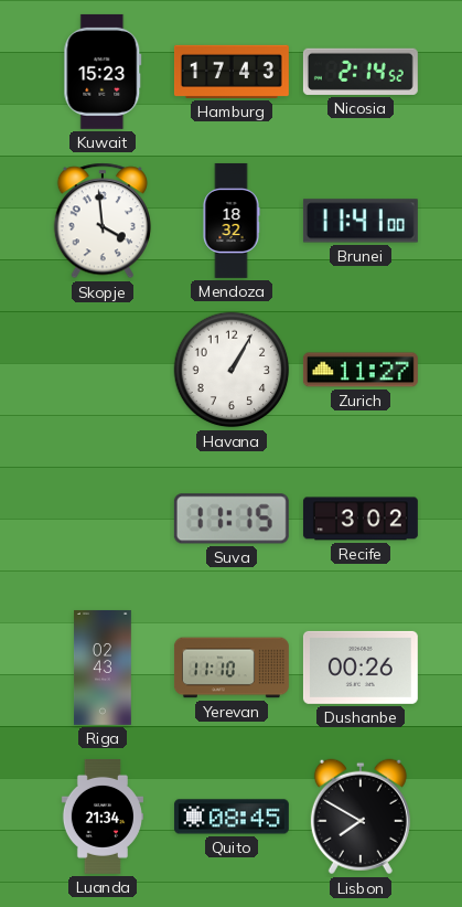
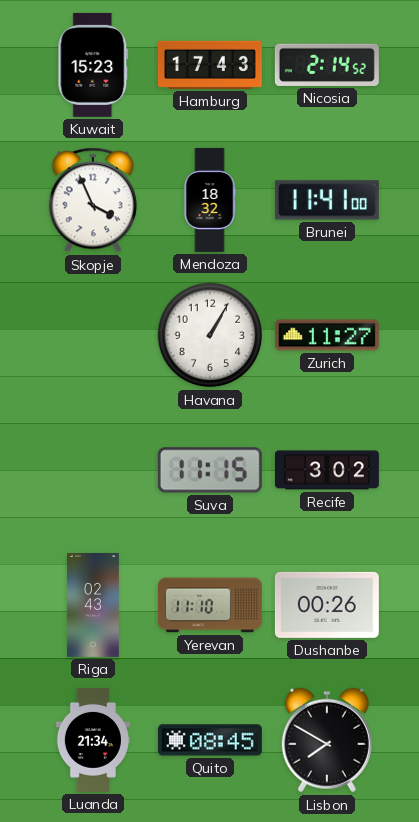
Skopje: 3:59 -> 3:56 (93, 200)
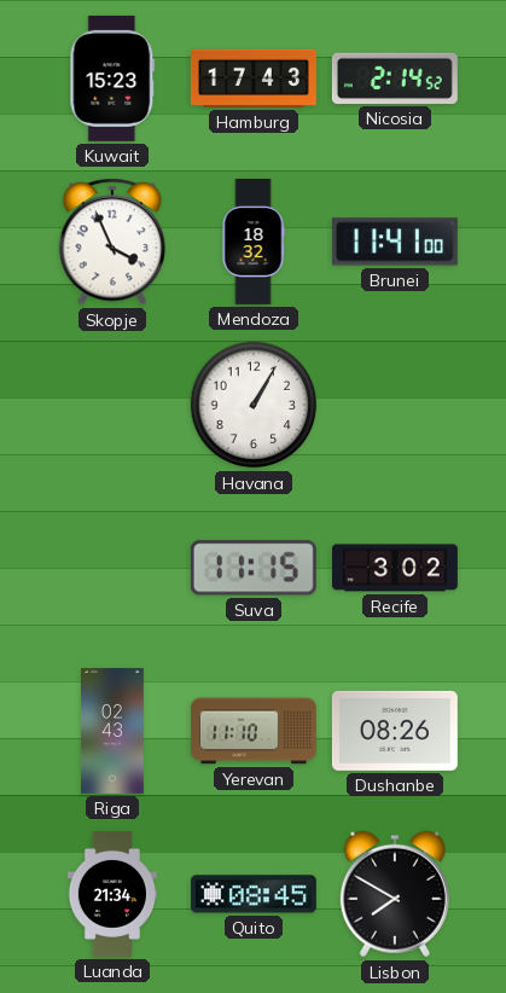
Zurich: 11:27 -> none (327, 335)
Dushanbe: 00:26 -> 08:26 (395, 731)
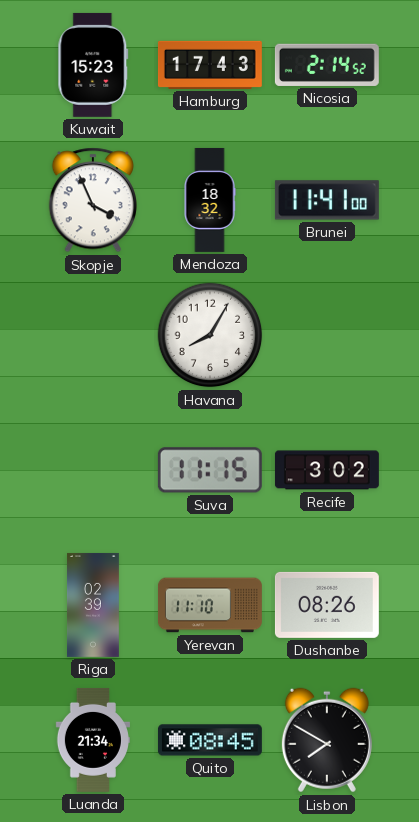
Havana: 1:05 -> 8:05 (210, 335)
Riga: 02:43 -> 02:39 (94, 605)
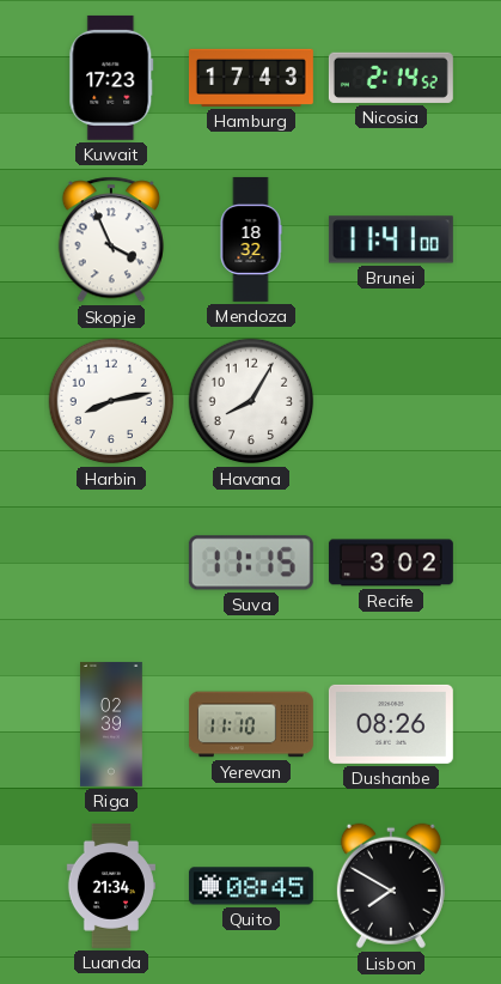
Kuwait: 15:23 -> 17:23 (111, 78)
Harbin: none -> 8:13 (111, 401)
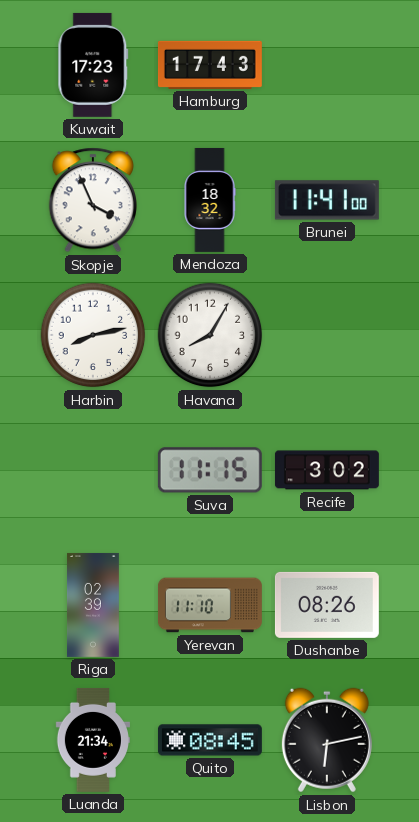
Nicosia: 2:14 -> none (391, 78)
Lisbon: 7:50 -> 6:13 (327, 740)
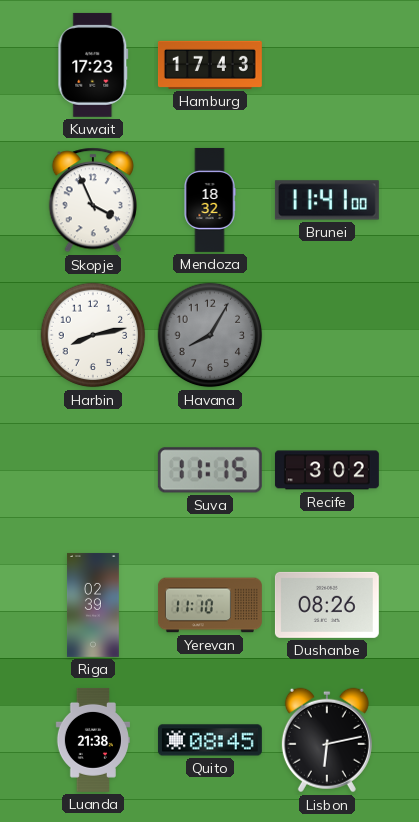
Havana dial: white -> grey (210, 335)
Luanda: 21:34 -> 21:38 (93, 740)
